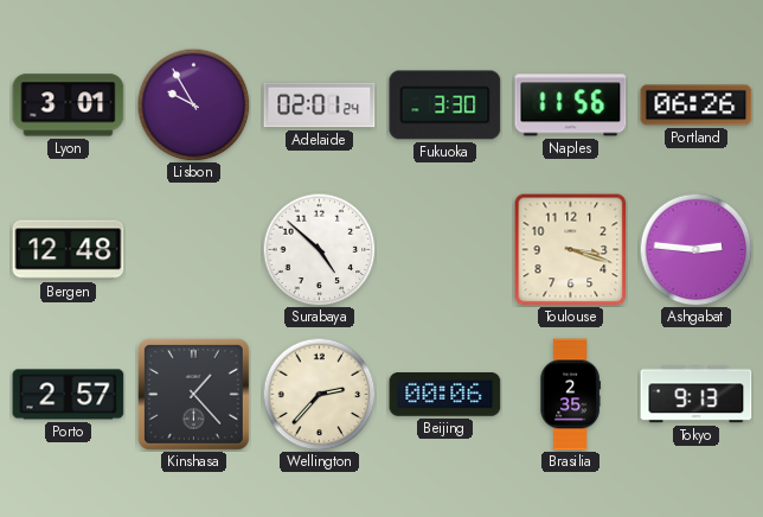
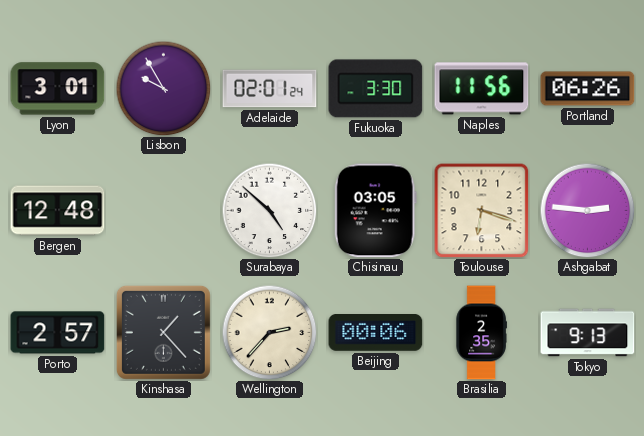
Chisinau: none -> 03:05 (375, 211)
Toulouse: 3:18 -> 6:18 (481, 210)
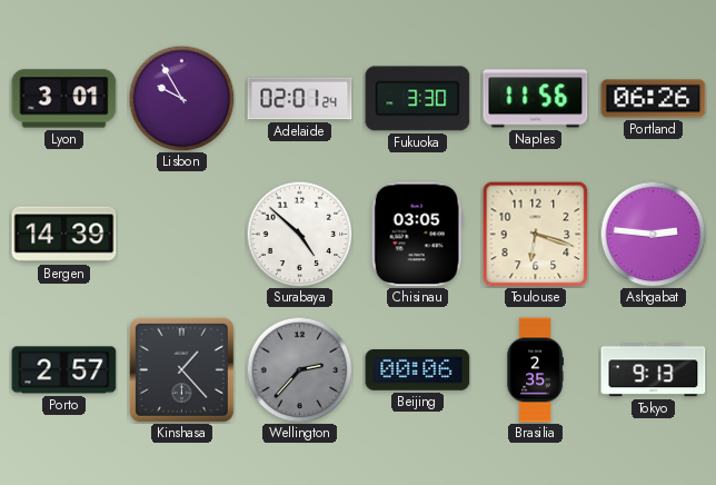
Bergen: 12:48 -> 14:39 (64, 235)
Wellington dial: cream -> grey (299, 369)
